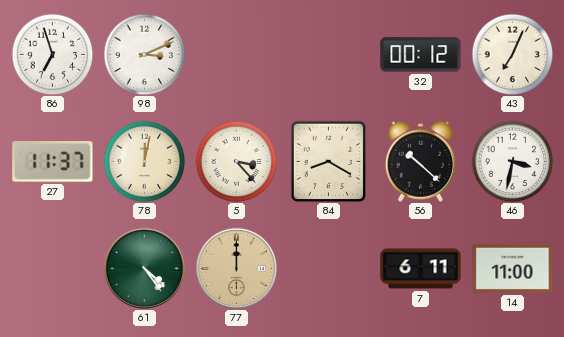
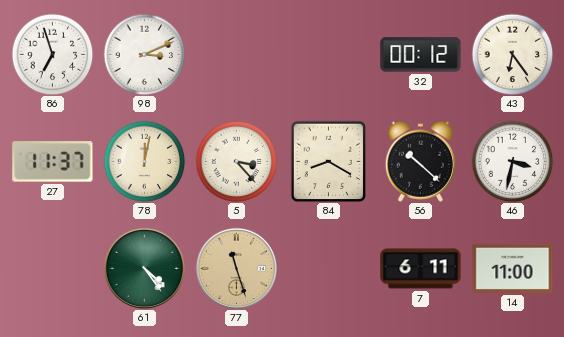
43: 7:04 -> 6:24 (512, 54)
77: 12:00 -> 11:27 (236, 268)
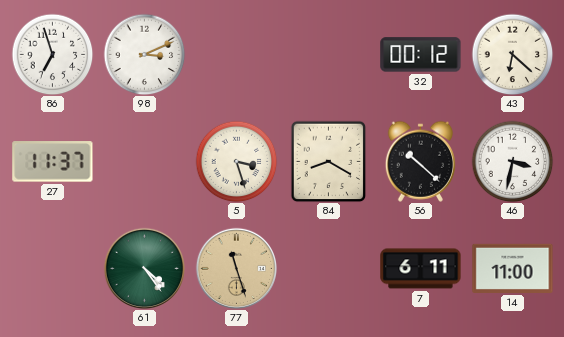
43: 6:24 -> 6:22 (512, 54)
78: 12:02 -> none (144, 161)
5: 3:23 -> 3:27 (236, 161)
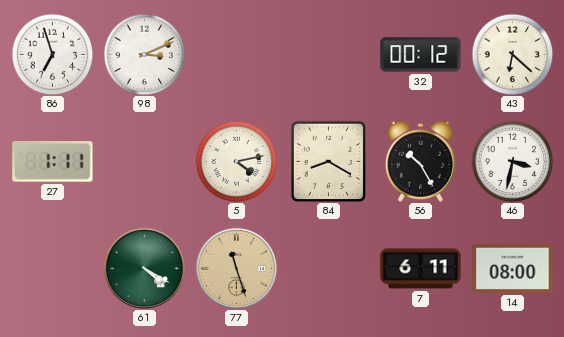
27: 11:37 -> 1:11 (53, 162)
5: 3:27 -> 4:13 (236, 161)
56: 10:22 -> 10:25 (420, 161)
61: 4:24 -> 4:20 (144, 268)
14: 11:00 -> 08:00 (513, 268)
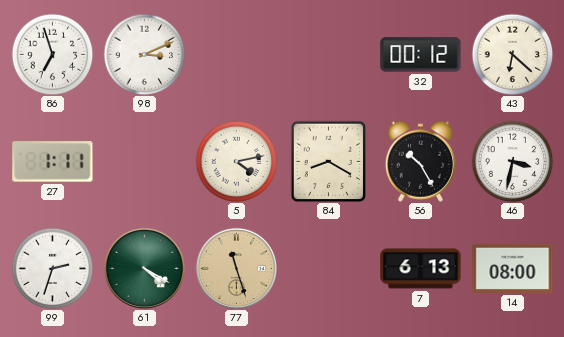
99: none -> 2:33 (52, 268)
7: 6:11 -> 6:13 (421, 269)
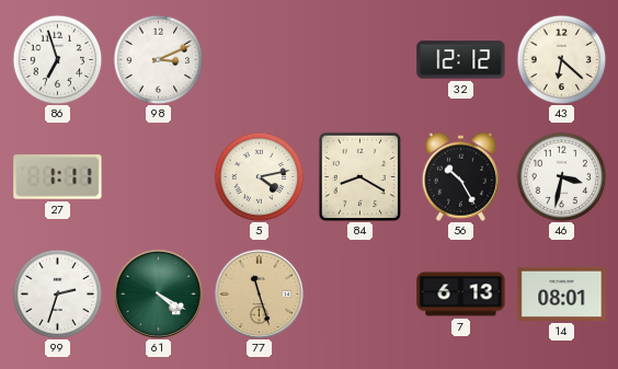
32: 00:12 -> 12:12 (461, 60)
14: 08:00 -> 08:01 (562, 293)
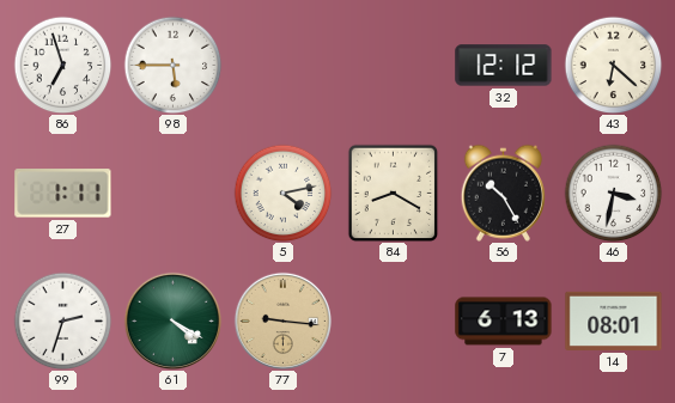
98: 3:11 -> 5:45 (172, 65)
77: 11:27 -> 9:16 (282, 320)
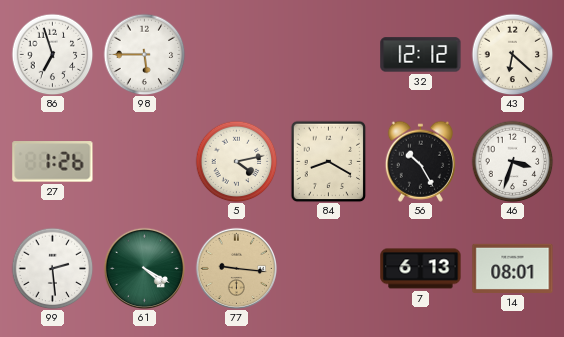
27: 1:11 -> 1:26 (53, 162)
46: 3:32 -> 3:33 (512, 161)
99: 2:33 -> 2:29 (52, 268)
